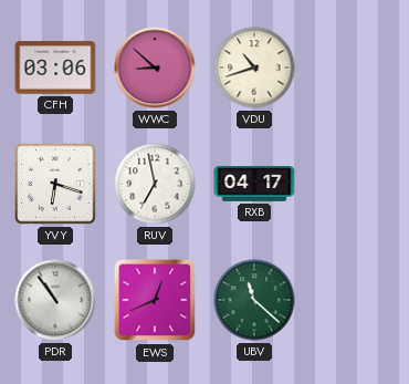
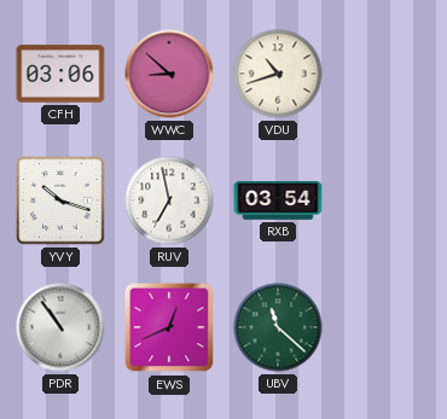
YVY: 6:18 -> 10:18 (60, 200)
RXB: 04:17 -> 03:54 (278, 202)
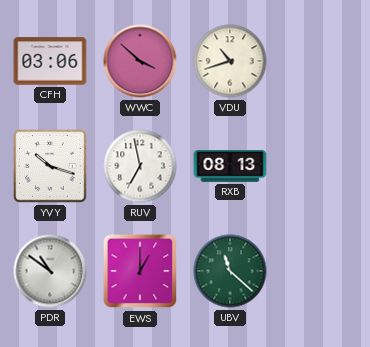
WWC: 8:52 -> 3:52 (140, 61)
RXB: 03:54 -> 08:13 (230, 167)
PDR: 10:54 -> 10:51 (50, 271)
EWS: 12:41 -> 1:00 (140, 271)
